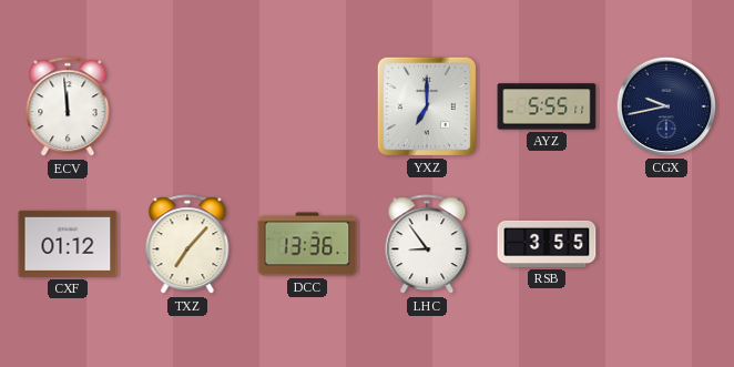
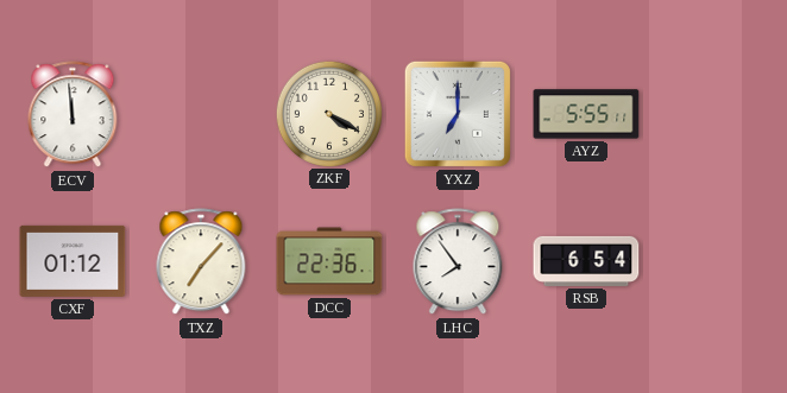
ZKF: none -> 4:20 (328, 113)
CGX: 9:43 -> none (666, 106)
DCC: 13:36 -> 22:36 (329, 261)
LHC: 8:54 -> 7:54 (458, 262)
RSB: 3:55 -> 6:54 (586, 261)
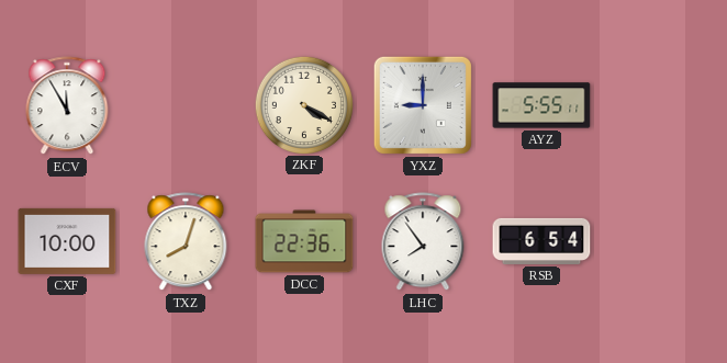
ECV: 11:59 -> 11:55 (67, 106)
YXZ: 7:00 -> 9:00 (423, 105)
CXF: 01:12 -> 10:00 (67, 241)
TXZ: 7:07 -> 8:03 (186, 242)
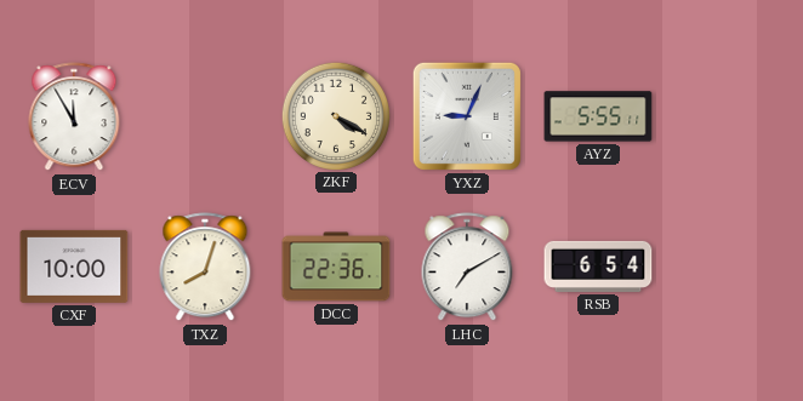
YXZ: 9:00 -> 9:04 (467, 116)
LHC: 7:54 -> 7:10 (467, 268)
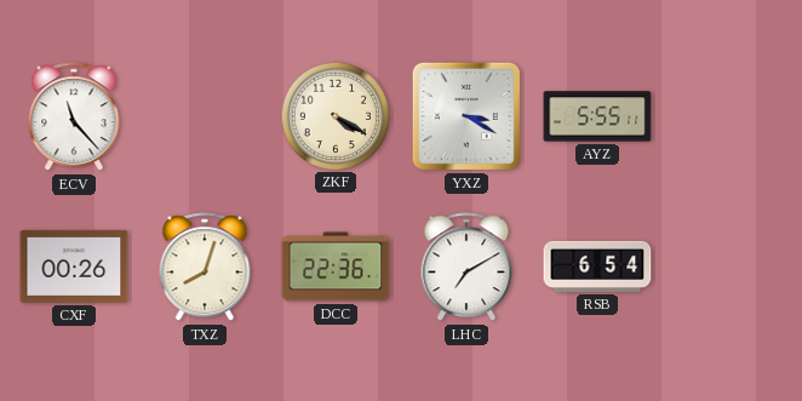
ECV: 11:55 -> 11:23 (74, 118)
YXZ: 9:04 -> 3:20 (466, 116)
CXF: 10:00 -> 00:26 (74, 267)
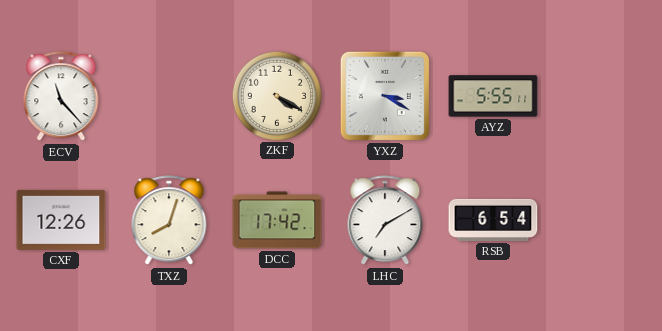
CXF: 00:26 -> 12:26 (61, 220)
DCC: 22:36 -> 17:42 (277, 220)
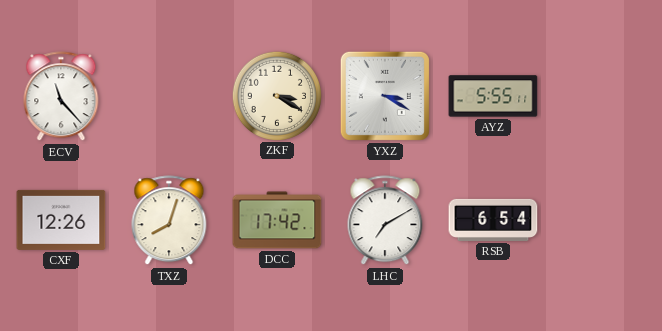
ZKF: 4:20 -> 3:20 (276, 95)
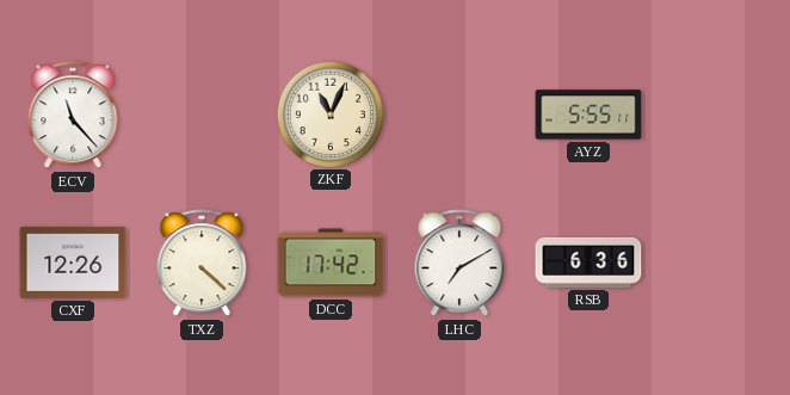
ZKF: 3:20 -> 11:04 (329, 113)
YXZ: 3:20 -> none (385, 96)
TXZ: 8:03 -> 4:22 (202, 264)
RSB: 6:54 -> 6:36 (588, 263)
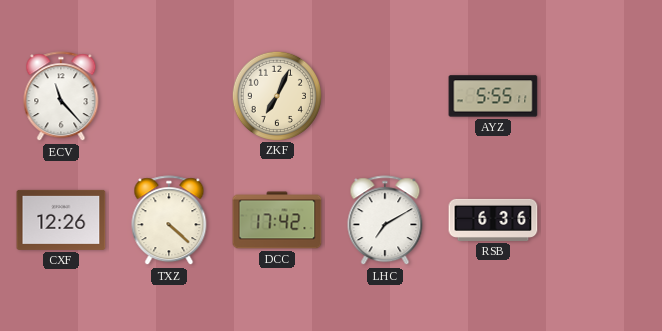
ZKF: 11:04 -> 7:04 (276, 95)
